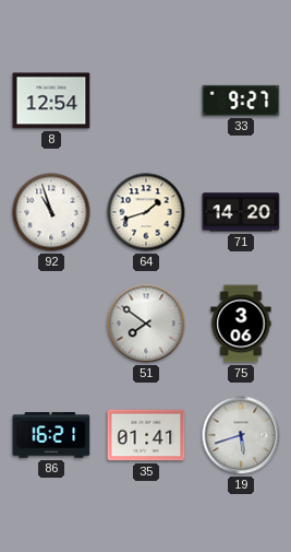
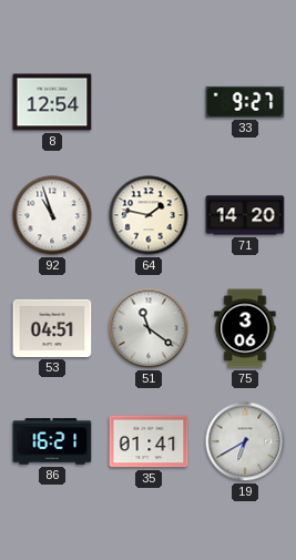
64: 1:42 -> 1:47 (149, 215)
53: none -> 04:51 (52, 328)
51: 7:51 -> 11:21 (149, 328)
19: 5:42 -> 6:40 (245, 441)
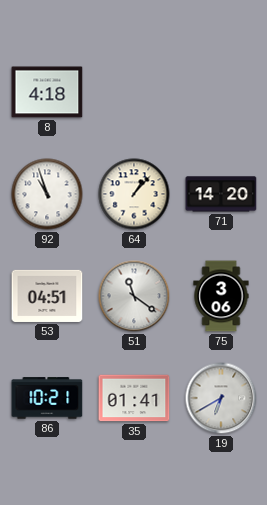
8: 12:54 -> 4:18 (47, 92)
33: 9:27 -> none (245, 102)
64: 1:47 -> 1:07 (134, 194)
86: 16:21 -> 10:21 (47, 398)
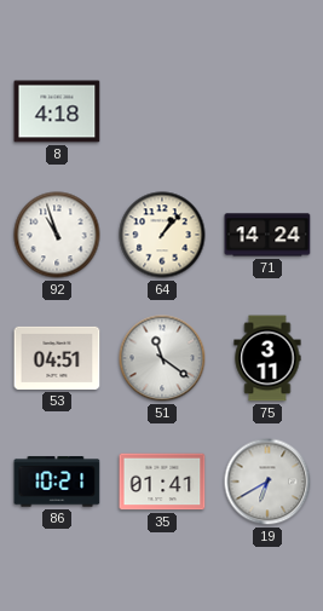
71: 14:20 -> 14:24 (267, 235)
75: 3:06 -> 3:11 (267, 358)
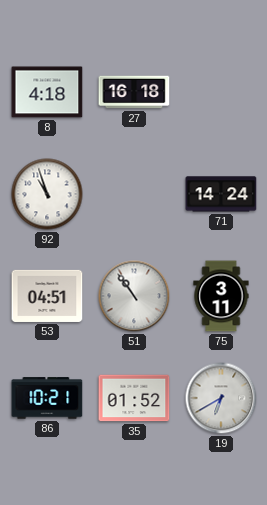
27: none -> 16:18 (134, 92)
64: 1:07 -> none (162, 235)
51: 11:21 -> 10:54 (134, 296)
35: 01:41 -> 01:52 (134, 398)
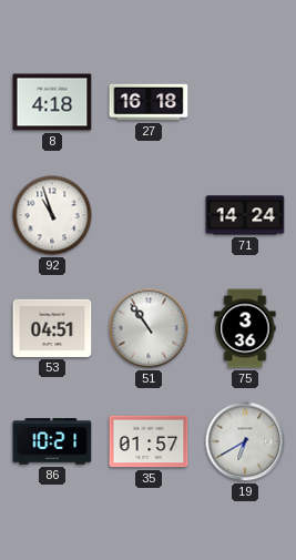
75: 3:11 -> 3:36 (245, 328)
35: 01:52 -> 01:57 (149, 441)
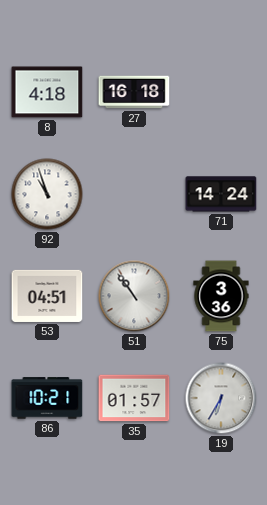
19: 6:40 -> 6:35 (221, 398)
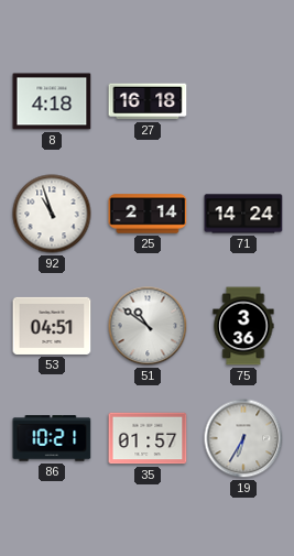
25: none -> 2:14 (148, 214)
51: 10:54 -> 10:51 (148, 326)
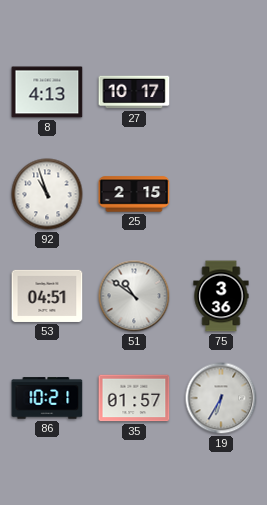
8: 4:18 -> 4:13 (47, 92)
27: 16:18 -> 10:17 (134, 92)
25: 2:14 -> 2:15 (134, 194)
71: 14:24 -> none (243, 214)
